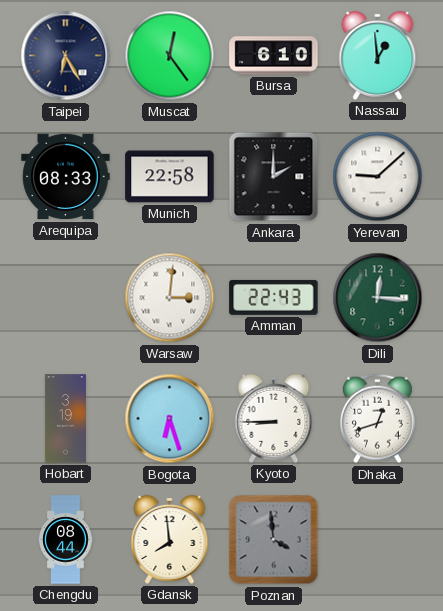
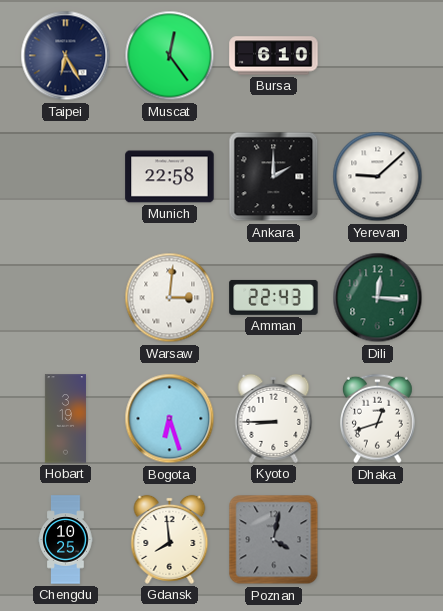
Nassau: 12:59 -> none (378, 55)
Arequipa: 08:33 -> none (66, 177)
Chengdu: 08:44 -> 10:25 (66, 540)
Poznan: 3:59 -> 4:02 (274, 540)
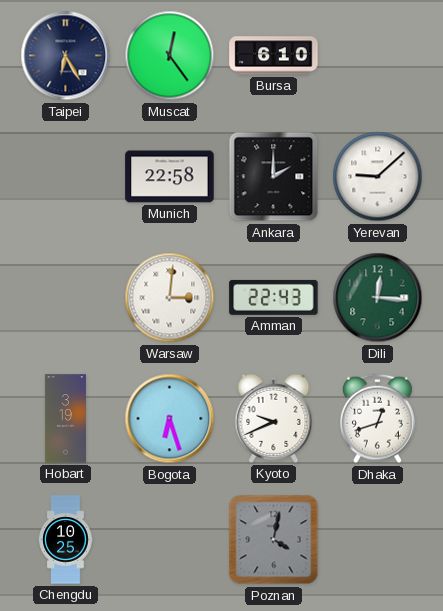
Kyoto: 8:45 -> 9:41 (274, 418)
Gdansk: 7:59 -> none (170, 539)
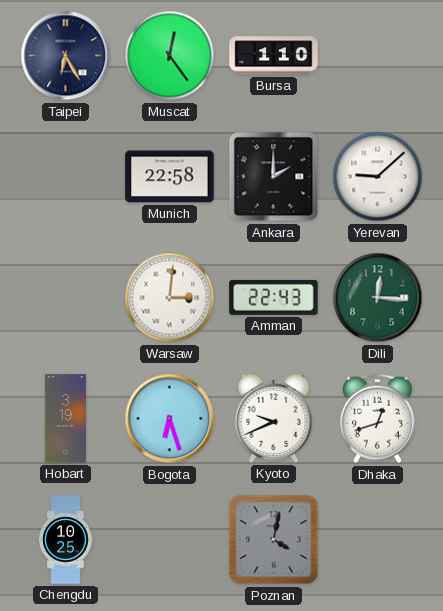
Bursa: 6:10 -> 1:10 (274, 56)
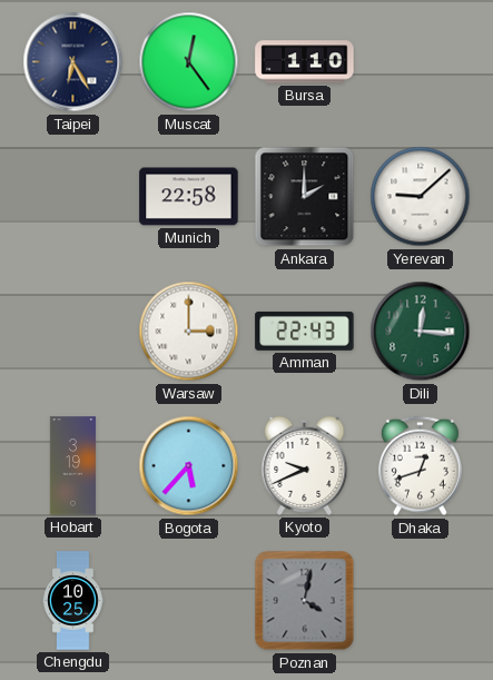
Warsaw: 3:01 -> 3:00 (189, 332)
Bogota: 6:27 -> 5:37 (189, 466)
